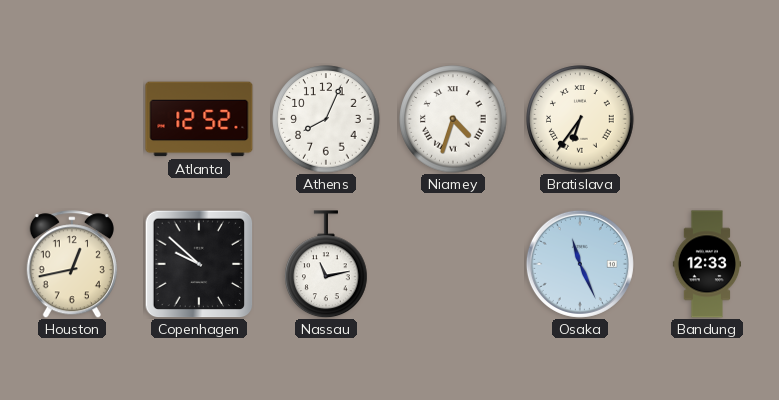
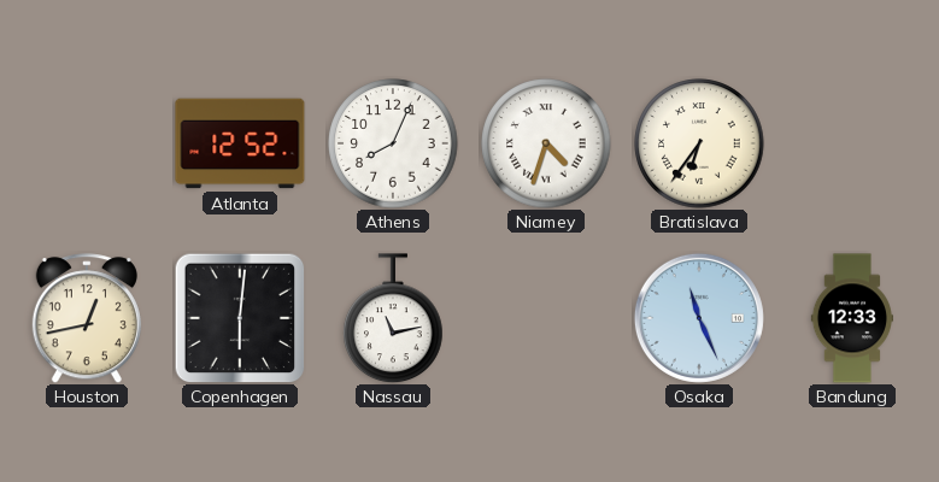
Copenhagen: 9:52 -> 6:01 (240, 318)
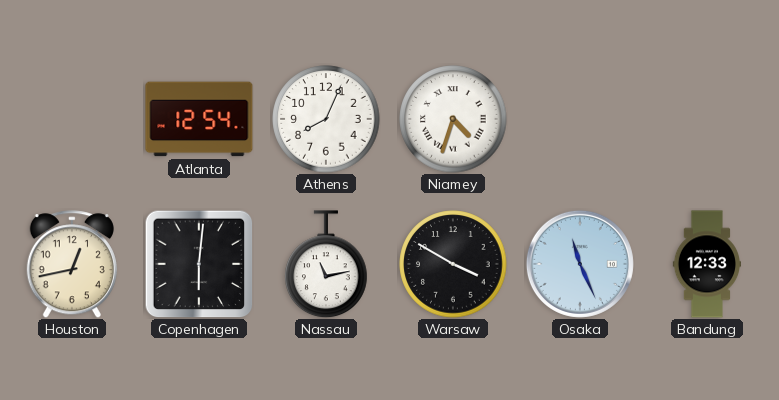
Atlanta: 12:52 -> 12:54 (199, 119)
Bratislava: 6:36 -> none (699, 143)
Warsaw: none -> 3:50 (453, 264)
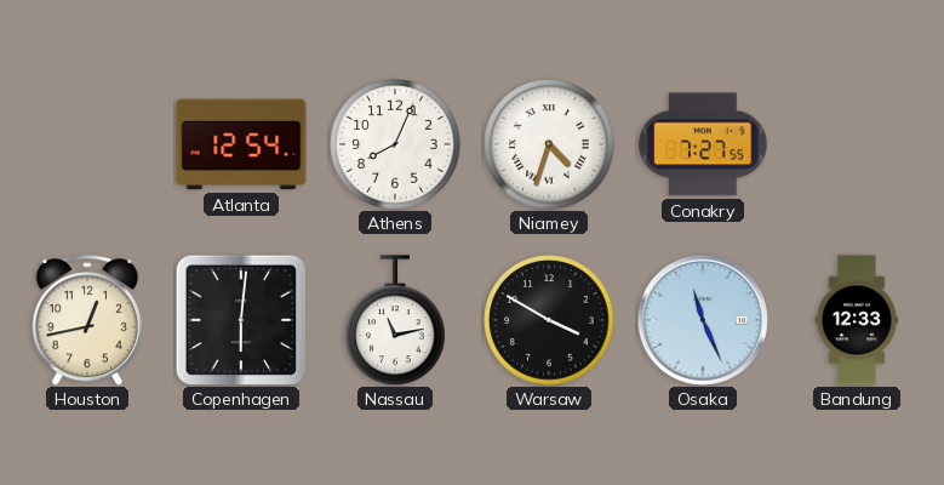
Conakry: none -> 7:27 (703, 144)
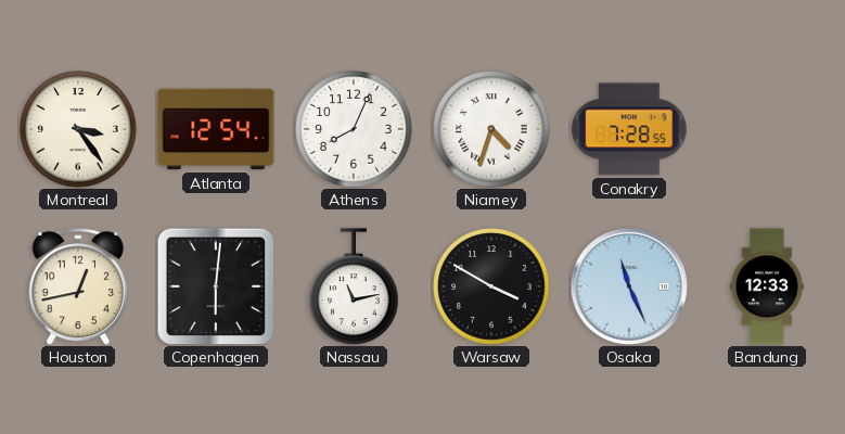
Montreal: none -> 3:24 (78, 129)
Conakry: 7:27 -> 7:28 (629, 129)
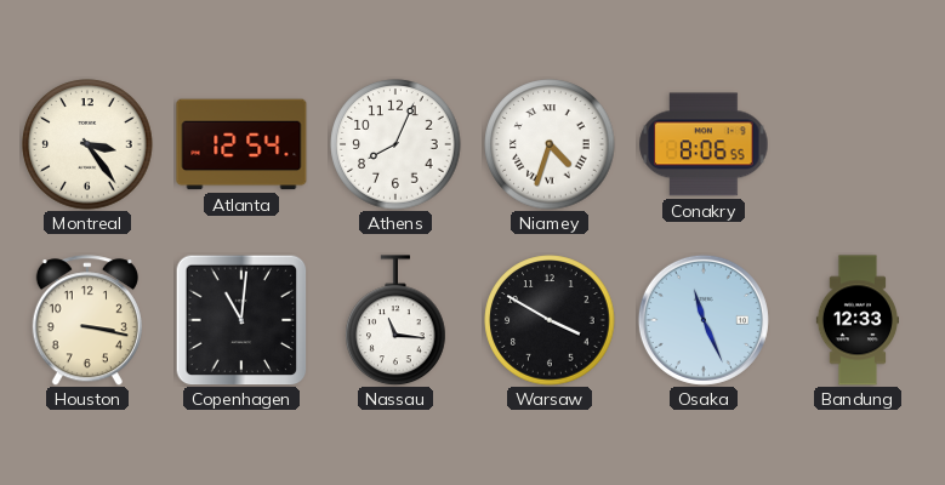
Conakry: 7:28 -> 8:06 (704, 144)
Houston: 12:43 -> 3:17 (87, 320)
Copenhagen: 6:01 -> 11:01 (241, 320)
Nassau: 11:13 -> 11:16 (395, 320)
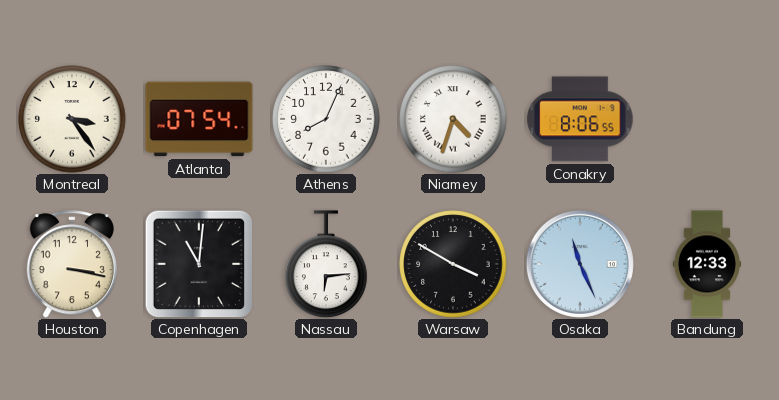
Atlanta: 12:54 -> 07:54 (199, 119)
Nassau: 11:16 -> 6:14 (326, 264)
